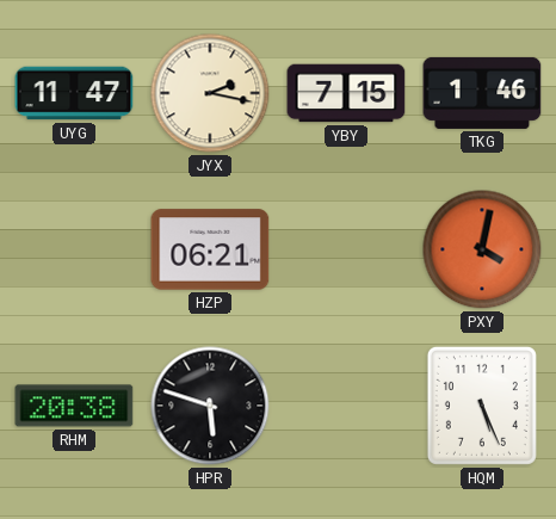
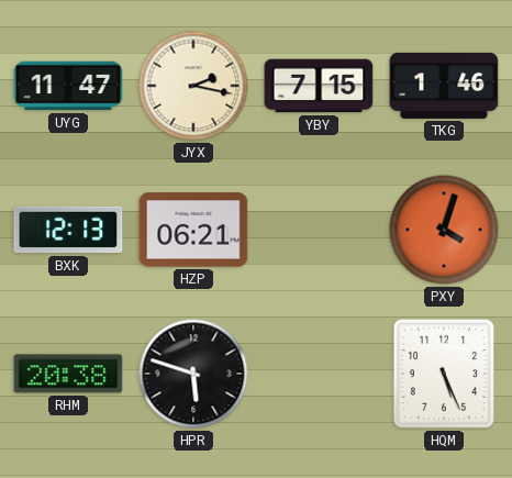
BXK: none -> 12:13 (68, 230)
PXY: 4:02 -> 4:03 (444, 230)
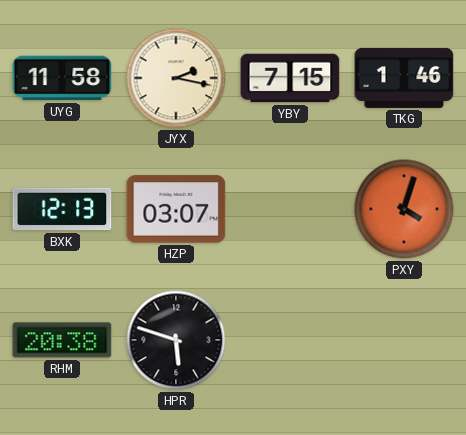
UYG: 11:47 -> 11:58 (62, 78)
HZP: 06:21 -> 03:07 (176, 209)
HQM: 5:26 -> none (444, 374)
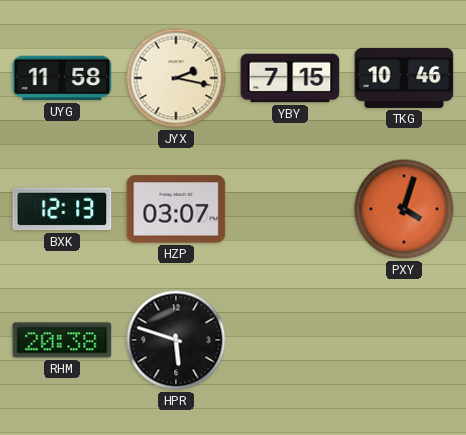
TKG: 1:46 -> 10:46 (404, 78)
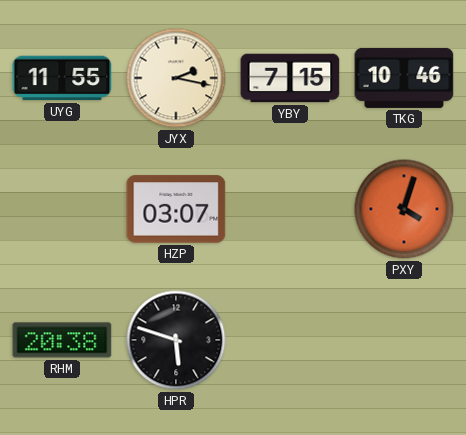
UYG: 11:58 -> 11:55 (62, 78)
BXK: 12:13 -> none (62, 209)
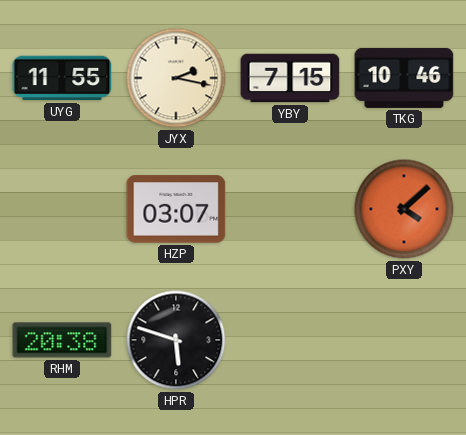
PXY: 4:03 -> 4:08 (404, 209)
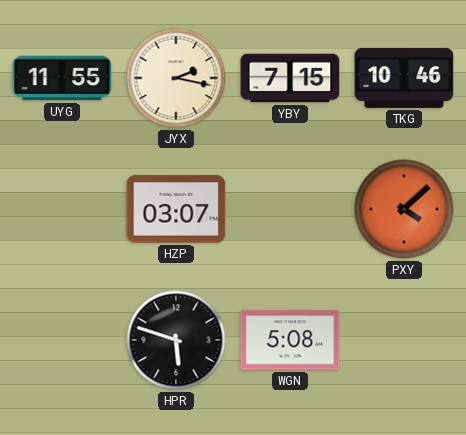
RHM: 20:38 -> none (62, 340)
WGN: none -> 5:08 (290, 340)
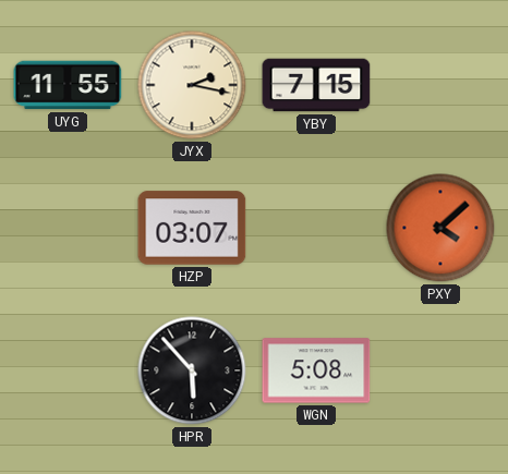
TKG: 10:46 -> none (404, 78)
HPR: 5:48 -> 5:53 (192, 370)
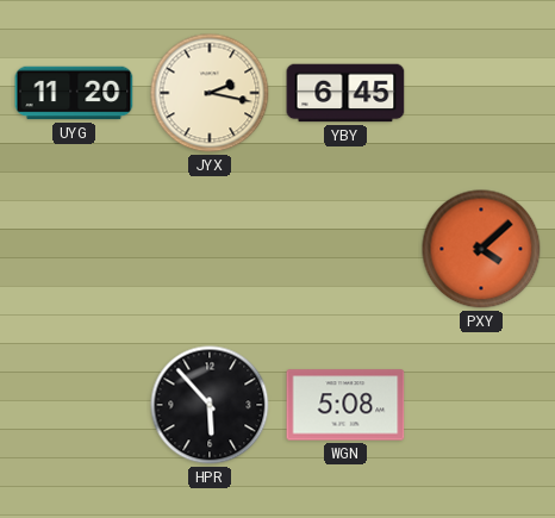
UYG: 11:55 -> 11:20 (74, 93)
YBY: 7:15 -> 6:45 (345, 93)
HZP: 03:07 -> none (192, 228)
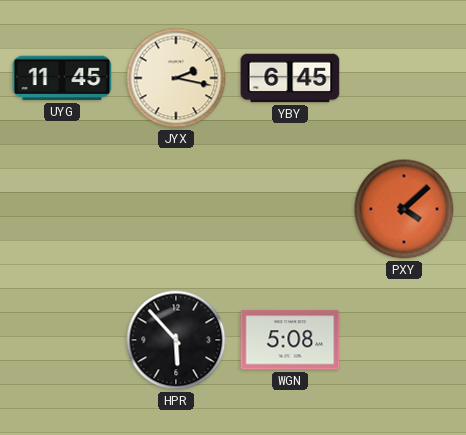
UYG: 11:20 -> 11:45 (62, 78)
